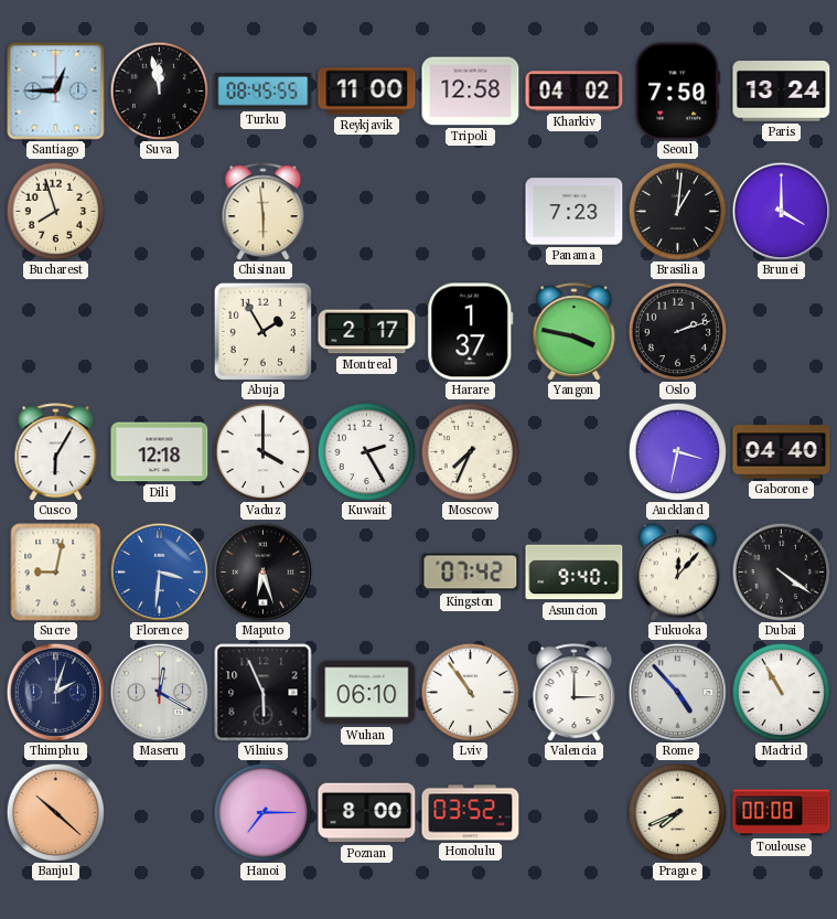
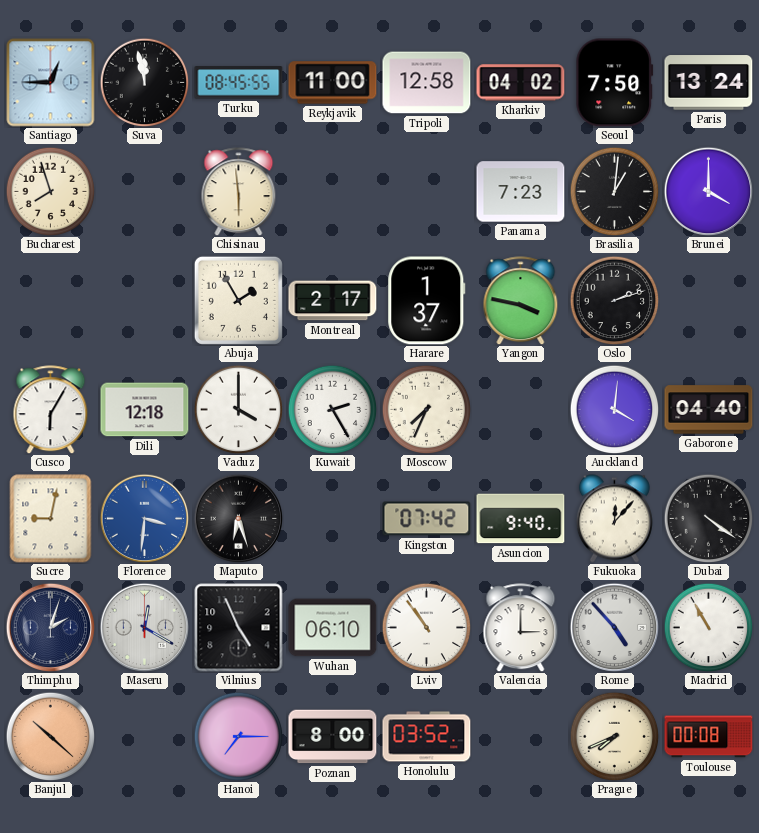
Auckland: 3:32 -> 4:01 (614, 409)
Vilnius: 5:56 -> 4:56 (239, 628)
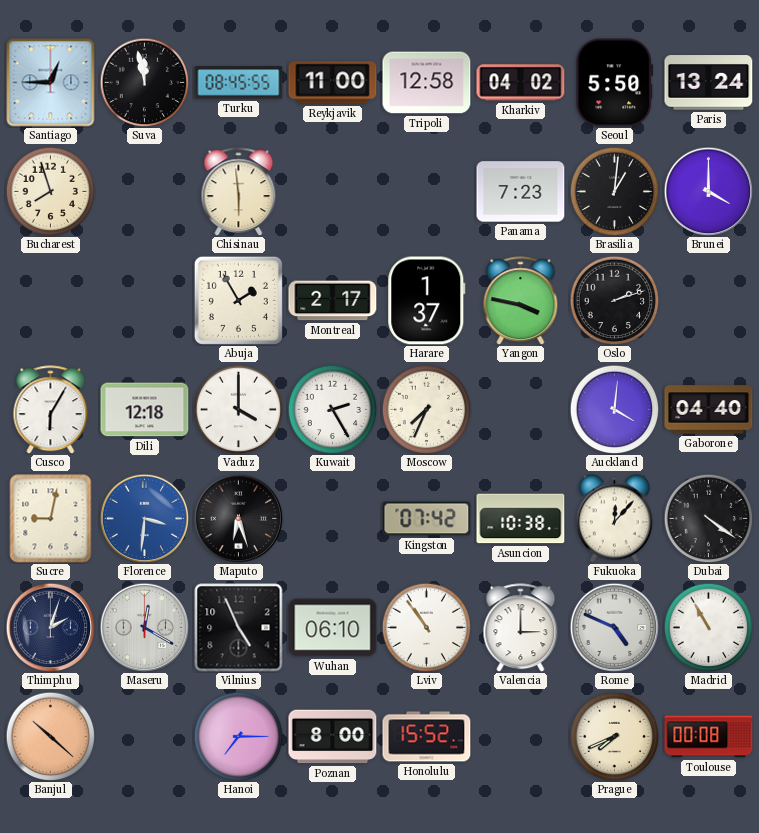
Seoul: 7:50 -> 5:50 (615, 83)
Asuncion: 9:40 -> 10:38 (521, 519)
Rome: 4:53 -> 4:49 (614, 627)
Honolulu: 03:52 -> 15:52 (427, 737)
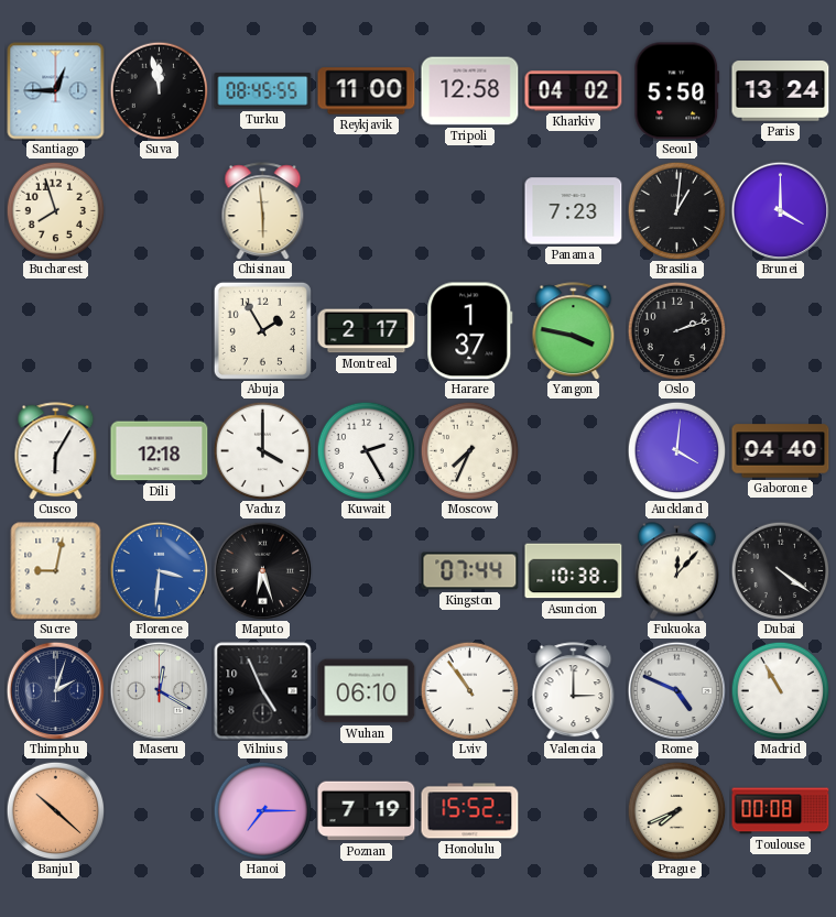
Kingston: 07:42 -> 07:44 (470, 571)
Poznan: 8:00 -> 7:19 (367, 811)
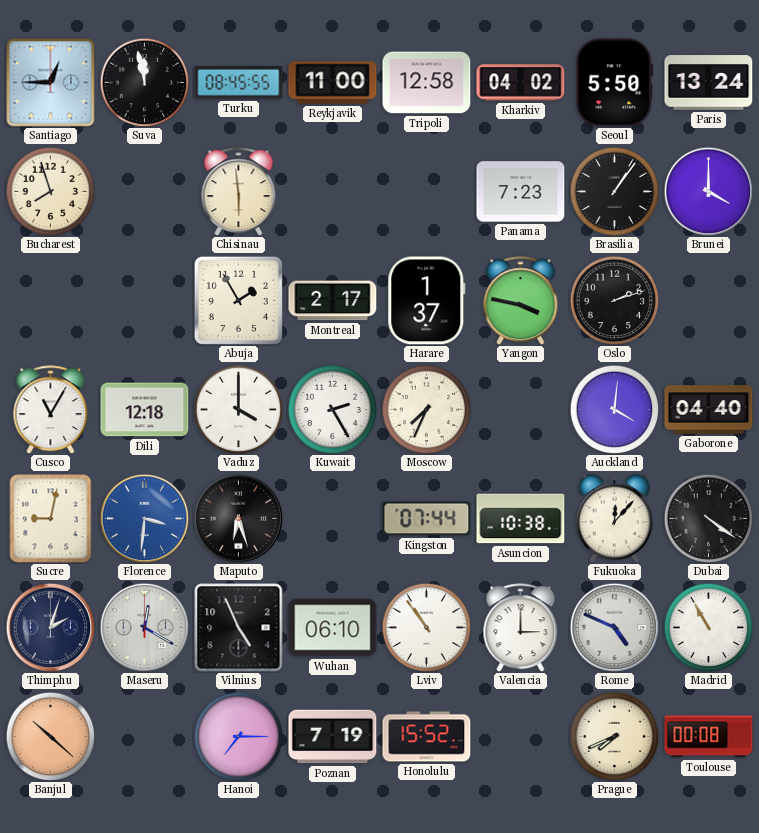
Brasilia: 1:01 -> 1:06 (614, 191)
Cusco: 6:05 -> 11:05 (51, 410)
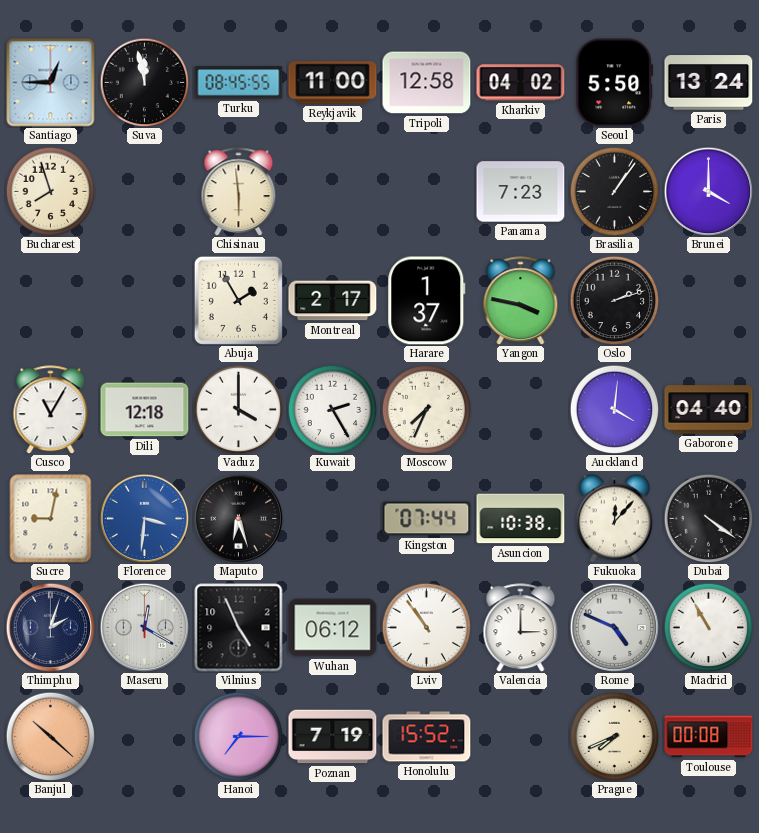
Wuhan: 06:10 -> 06:12 (333, 628)
